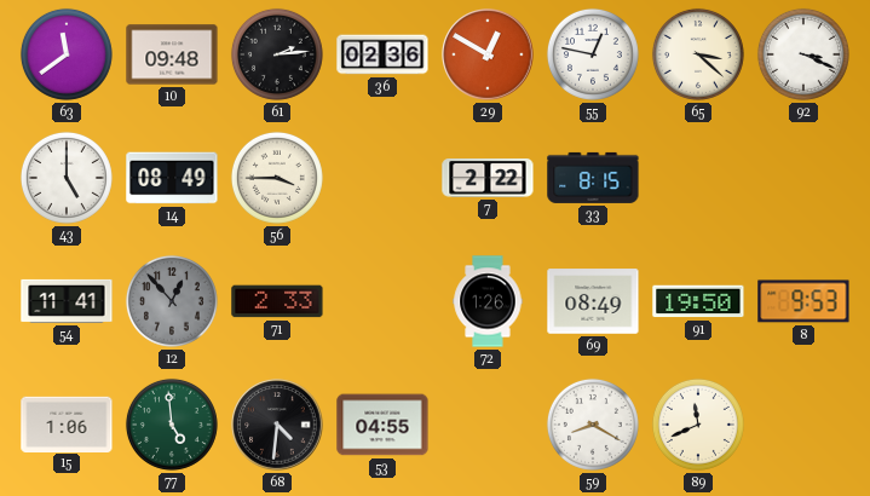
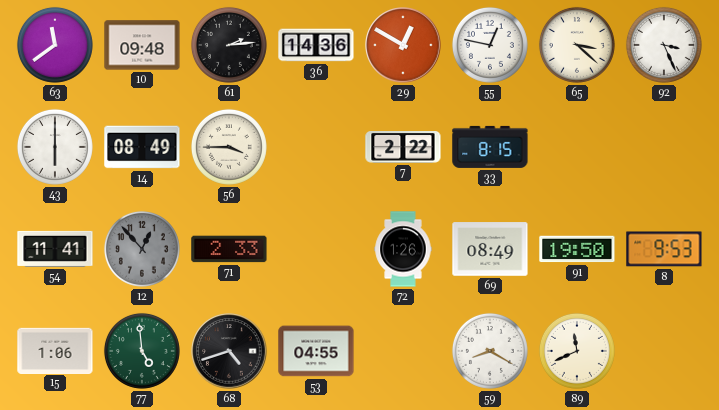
36: 02:36 -> 14:36 (316, 45)
92: 3:19 -> 3:26 (664, 45)
43: 5:00 -> 6:00 (55, 147)
68: 4:31 -> 4:42 (229, 351)
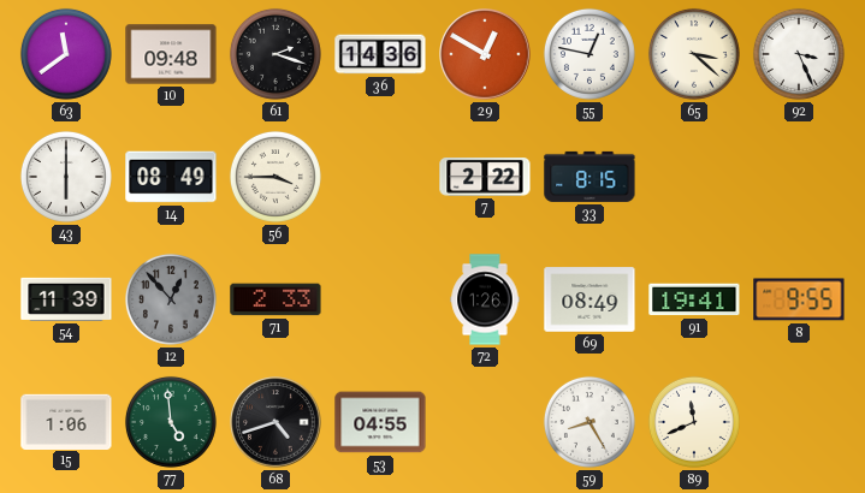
61: 2:14 -> 2:18 (276, 54)
54: 11:41 -> 11:39 (66, 299)
91: 19:50 -> 19:41 (694, 299)
8: 9:53 -> 9:55 (799, 299)
59: 8:20 -> 8:25 (589, 422)
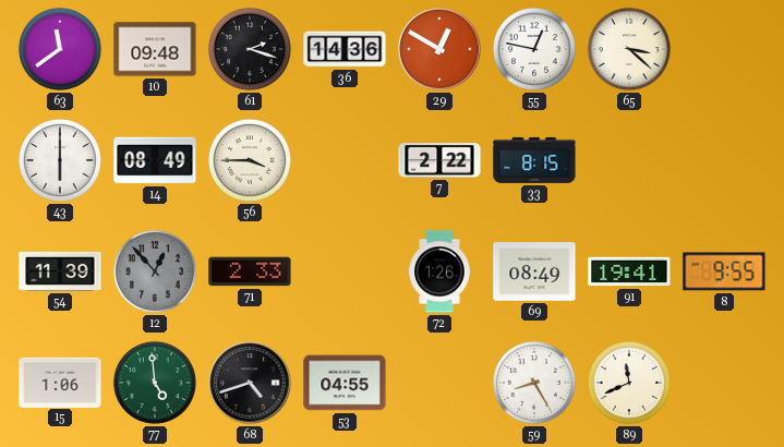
92: 3:26 -> none (799, 54)
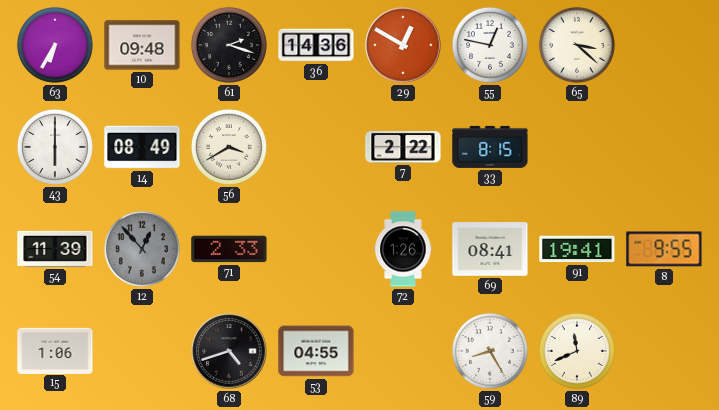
63: 11:39 -> 6:35 (55, 45)
56: 3:45 -> 3:40 (229, 147)
69: 08:49 -> 08:41 (490, 249)
77: 4:59 -> none (155, 383)
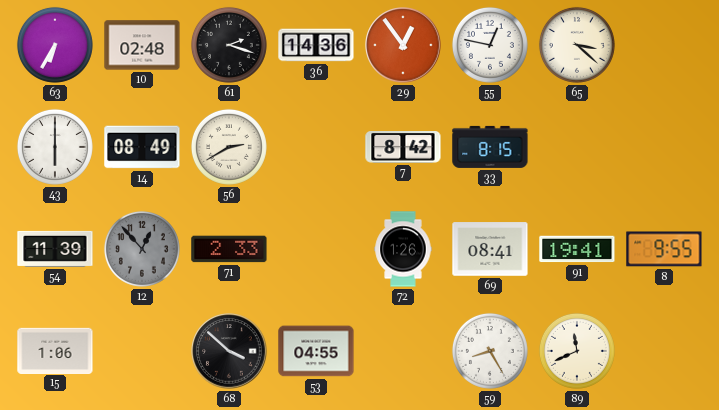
10: 09:48 -> 02:48 (142, 45)
29: 12:50 -> 12:54 (403, 45)
56: 3:40 -> 2:40 (229, 147)
7: 2:22 -> 8:42 (403, 148)
68: 4:42 -> 3:52 (229, 351)
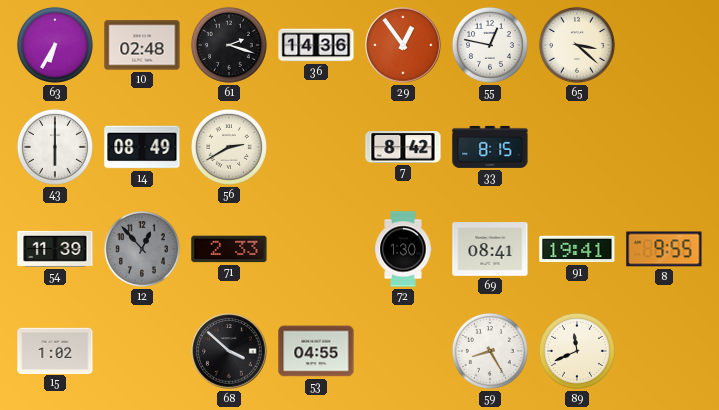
72: 1:26 -> 1:30 (403, 249)
15: 1:06 -> 1:02 (55, 350)
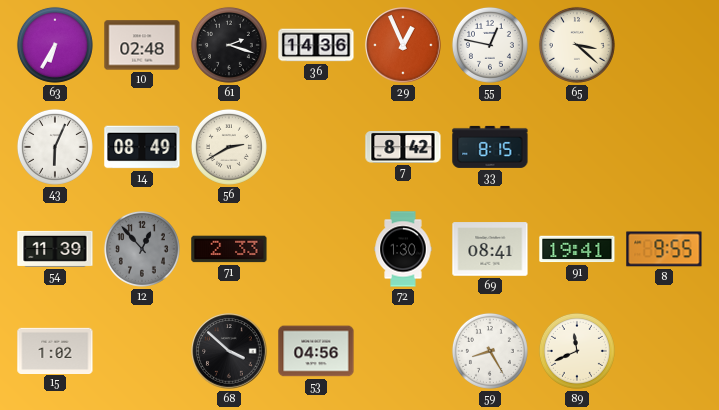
29: 12:54 -> 12:56 (403, 45)
43: 6:00 -> 6:04 (55, 147)
53: 04:55 -> 04:56 (316, 351)
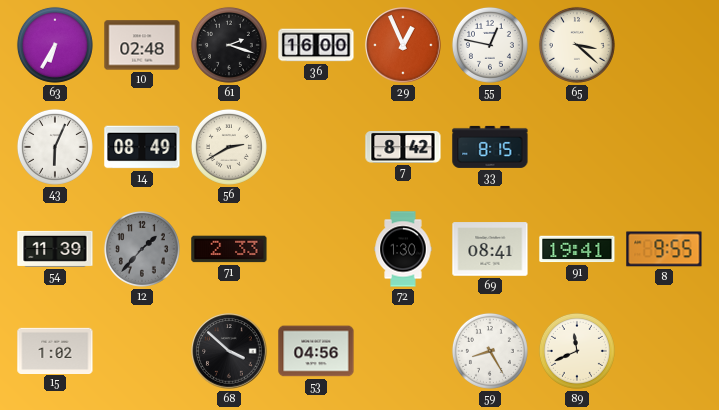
36: 14:36 -> 16:00 (316, 45)
12: 12:53 -> 1:37 (142, 249)
